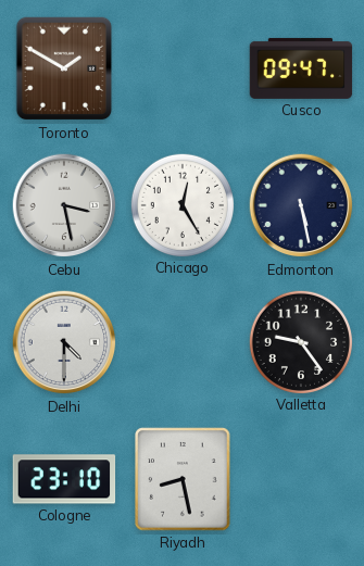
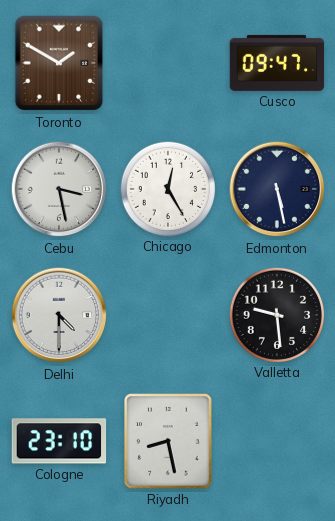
Valletta: 9:24 -> 9:29 (276, 314)
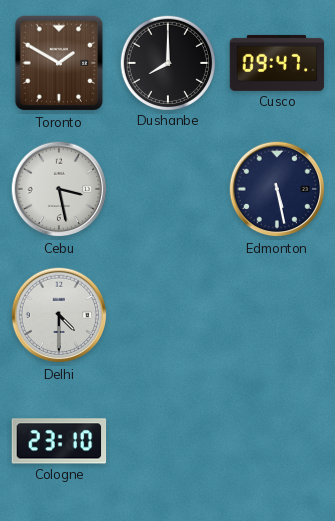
Dushanbe: none -> 8:00 (167, 62)
Chicago: 12:25 -> none (167, 188)
Valletta: 9:29 -> none (276, 314)
Riyadh: 8:28 -> none (168, 441)
